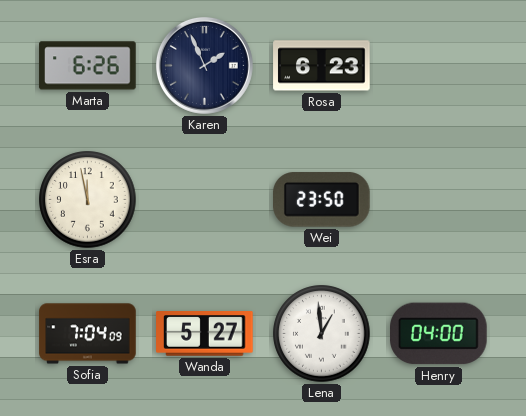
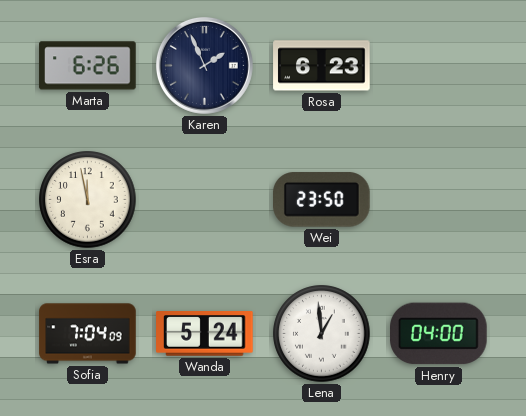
Wanda: 5:27 -> 5:24 (205, 334)
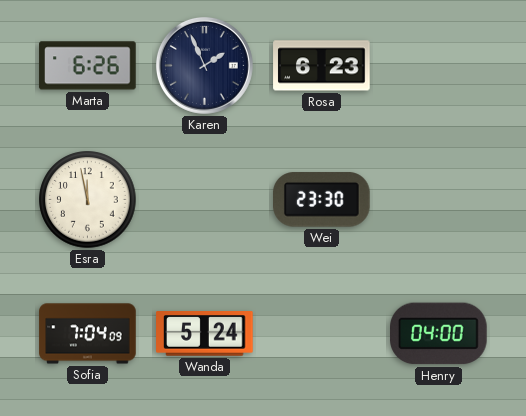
Wei: 23:50 -> 23:30 (322, 200)
Lena: 12:59 -> none (322, 334)
